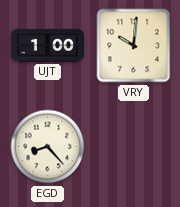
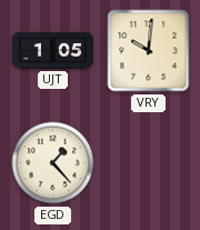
UJT: 1:00 -> 1:05 (52, 51)
EGD: 8:23 -> 1:23 (53, 163)
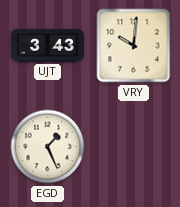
UJT: 1:05 -> 3:43 (47, 46)
EGD: 1:23 -> 1:26 (48, 147)
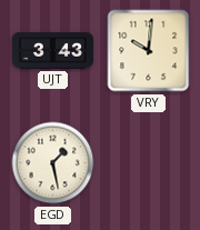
EGD: 1:26 -> 1:28 (53, 163)
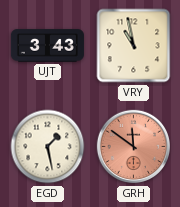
VRY: 10:01 -> 10:58 (134, 46)
GRH: none -> 11:51 (134, 147)
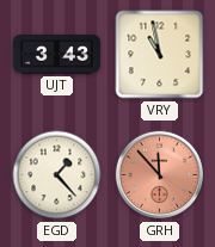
EGD: 1:28 -> 1:23 (57, 175)
GRH: 11:51 -> 11:53 (160, 175)
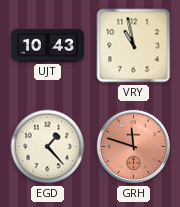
UJT: 3:43 -> 10:43 (47, 46)
GRH: 11:53 -> 11:48 (134, 147)
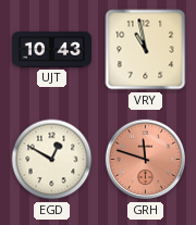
EGD: 1:23 -> 12:50 (52, 160)
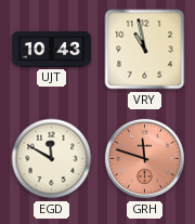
EGD: 12:50 -> 11:50 (52, 159)
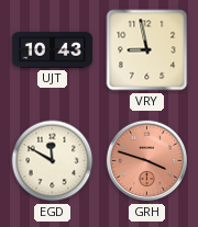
VRY: 10:58 -> 8:58 (147, 50)
GRH: 11:48 -> 3:48 (147, 161)
